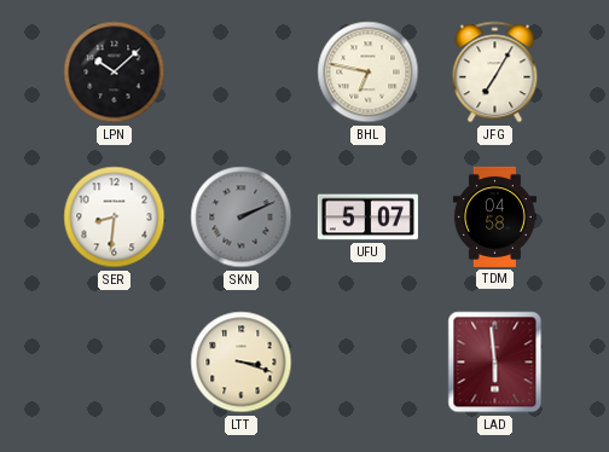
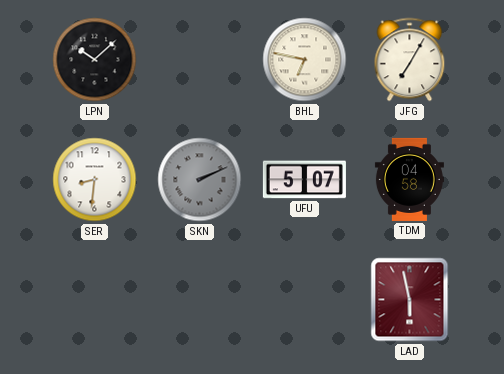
LTT: 3:18 -> none (242, 363)
LAD: 5:59 -> 5:58 (410, 300)
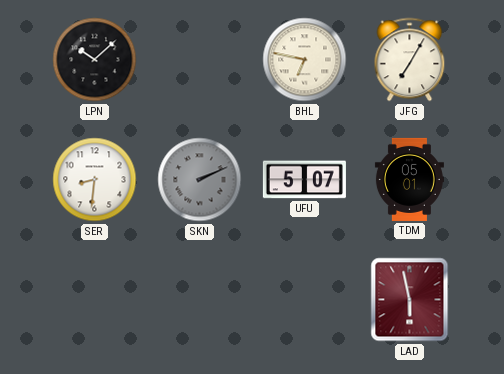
TDM: 04:58 -> 05:01 (409, 179)
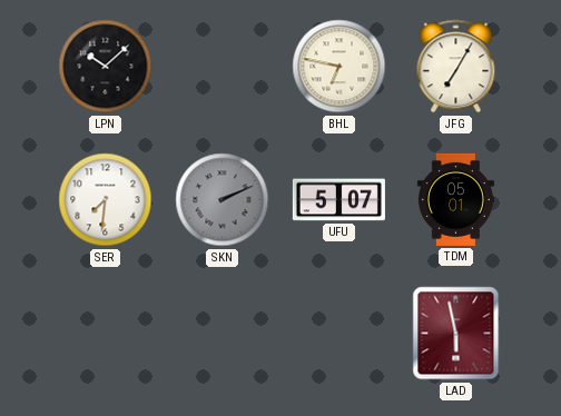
SER: 8:31 -> 7:31 (106, 200)
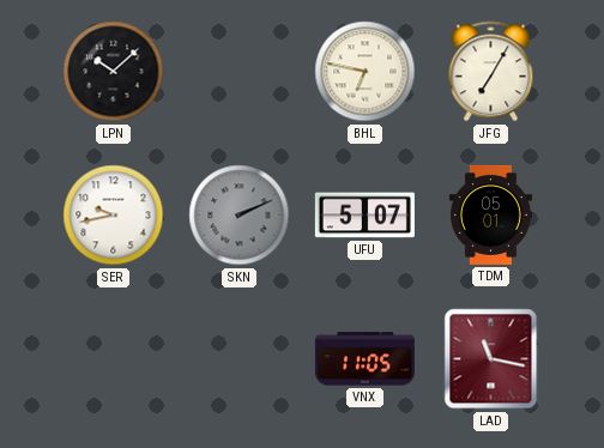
SER: 7:31 -> 9:43 (114, 216)
VNX: none -> 11:05 (364, 359)
LAD: 5:58 -> 11:17 (491, 359)
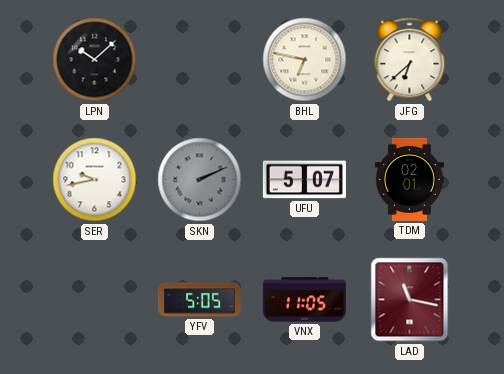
JFG: 7:05 -> 6:38 (410, 60)
TDM: 05:01 -> 02:01 (409, 179)
YFV: none -> 5:05 (199, 300)
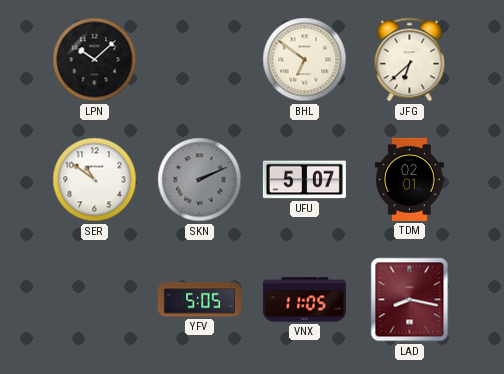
BHL: 6:47 -> 6:51 (305, 60)
SER: 9:43 -> 10:51 (95, 180)
LAD: 11:17 -> 8:17 (410, 300)
